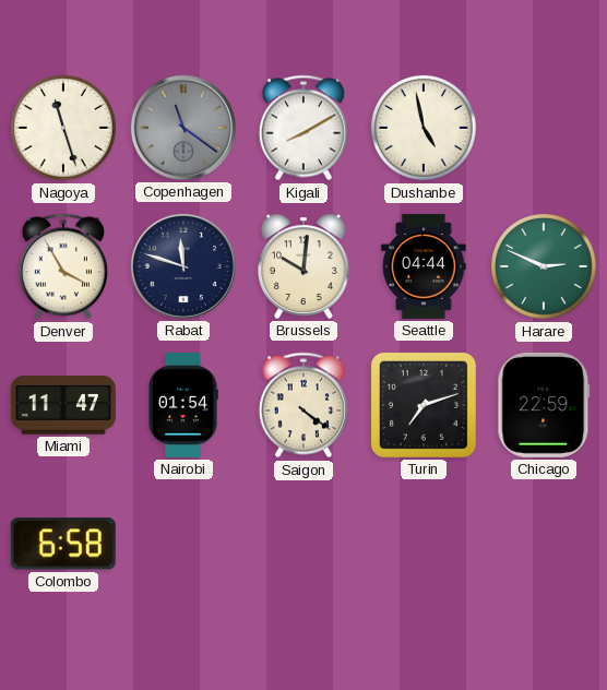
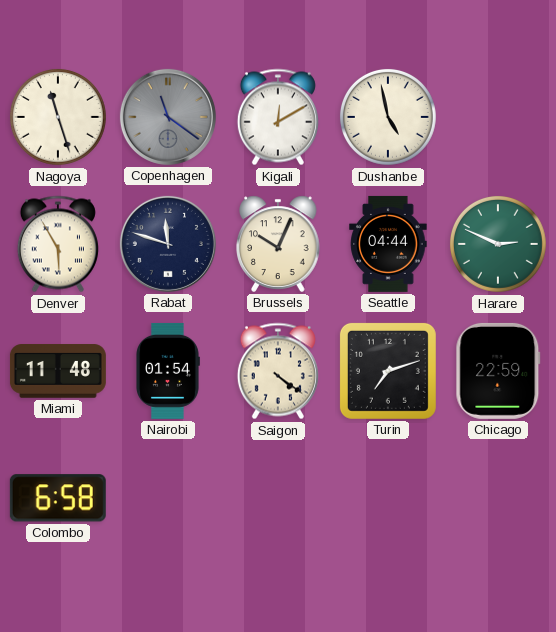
Kigali: 8:10 -> 12:10 (278, 117)
Denver: 3:55 -> 5:55 (58, 244)
Brussels: 10:01 -> 10:04 (278, 244)
Miami: 11:47 -> 11:48 (58, 371)
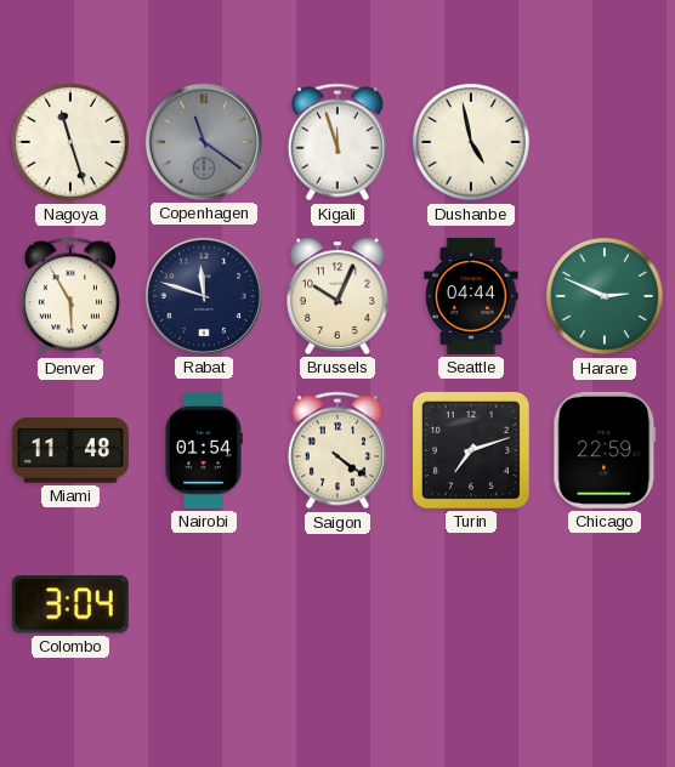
Kigali: 12:10 -> 11:57 (337, 142)
Colombo: 6:58 -> 3:04 (70, 604)
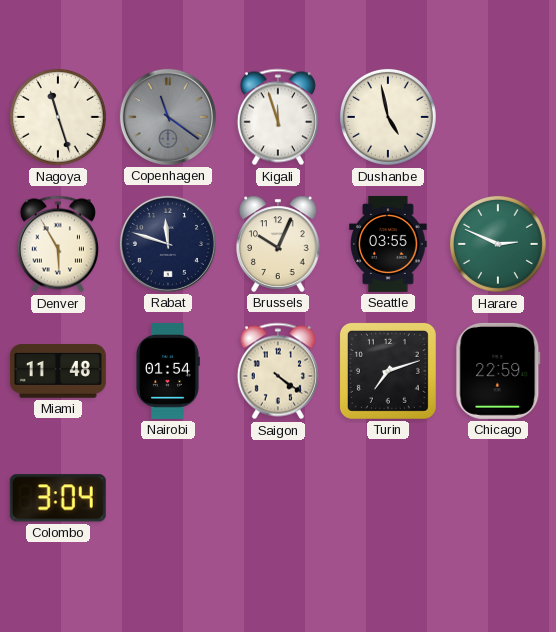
Seattle: 04:44 -> 03:55 (388, 244)
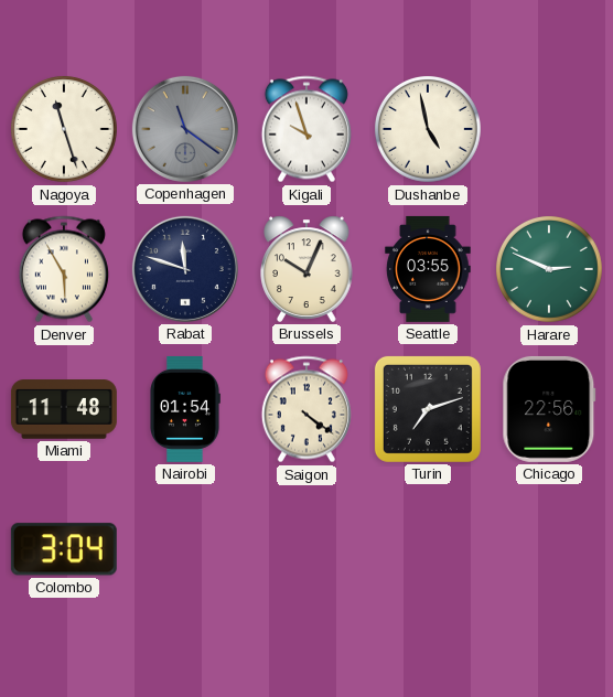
Kigali: 11:57 -> 9:57 (306, 129)
Chicago: 22:59 -> 22:56 (549, 409)
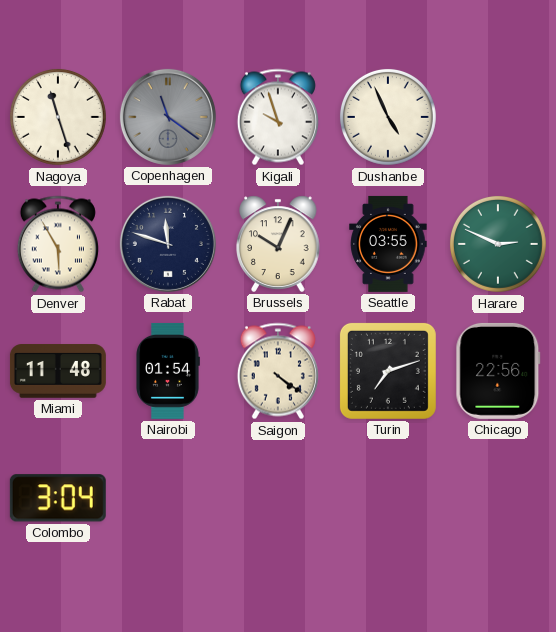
Dushanbe: 4:58 -> 4:56 (388, 117)
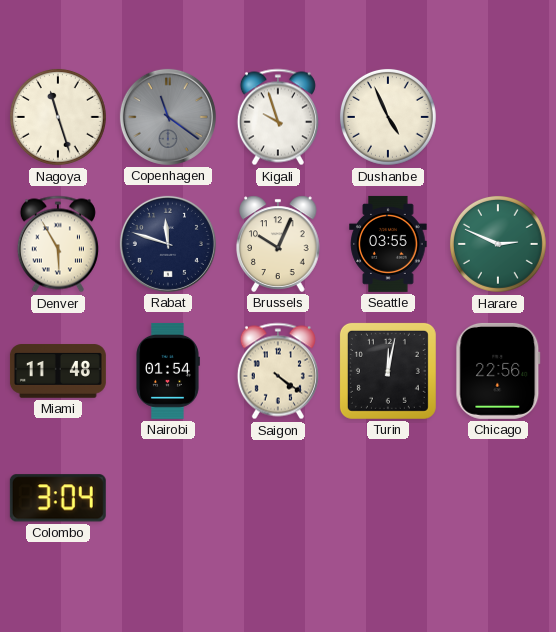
Turin: 7:12 -> 12:02 (388, 371)
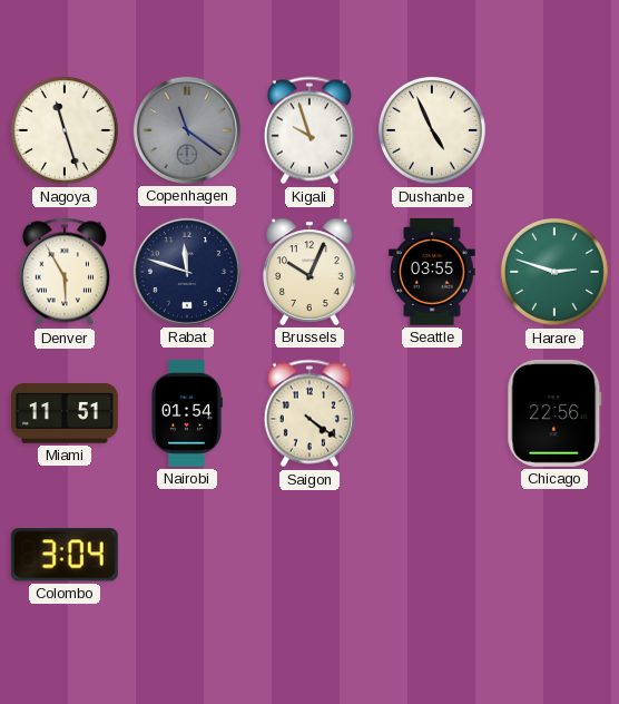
Harare: 2:49 -> 2:48 (554, 272)
Miami: 11:48 -> 11:51 (65, 413)
Turin: 12:02 -> none (388, 371)
